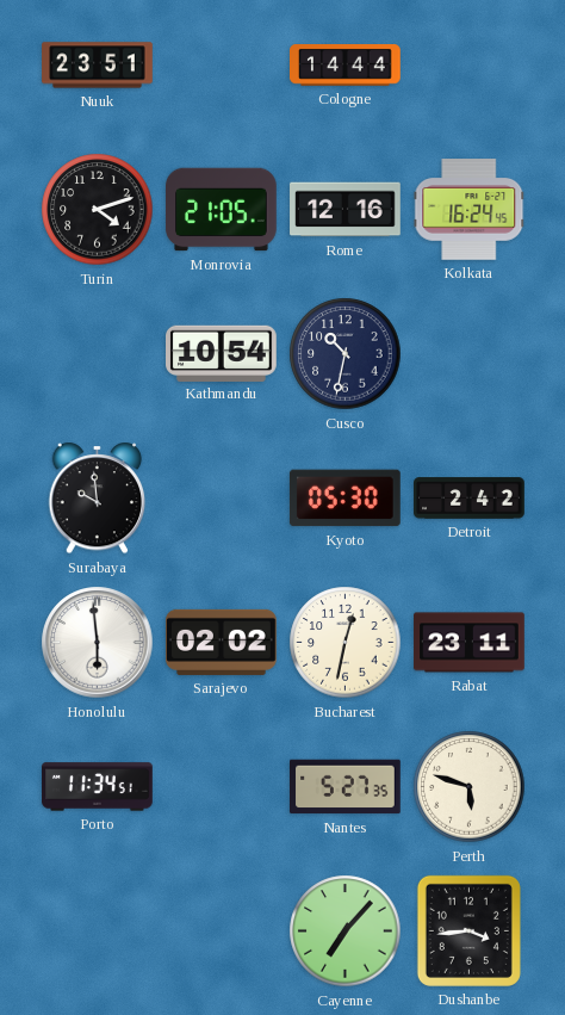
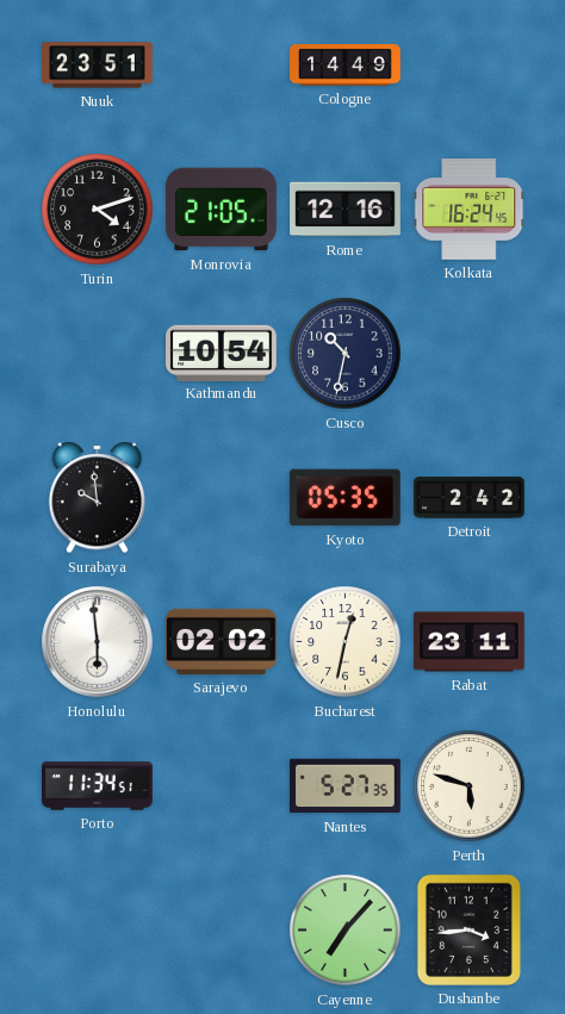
Cologne: 14:44 -> 14:49 (346, 66)
Kyoto: 05:30 -> 05:35 (344, 498)
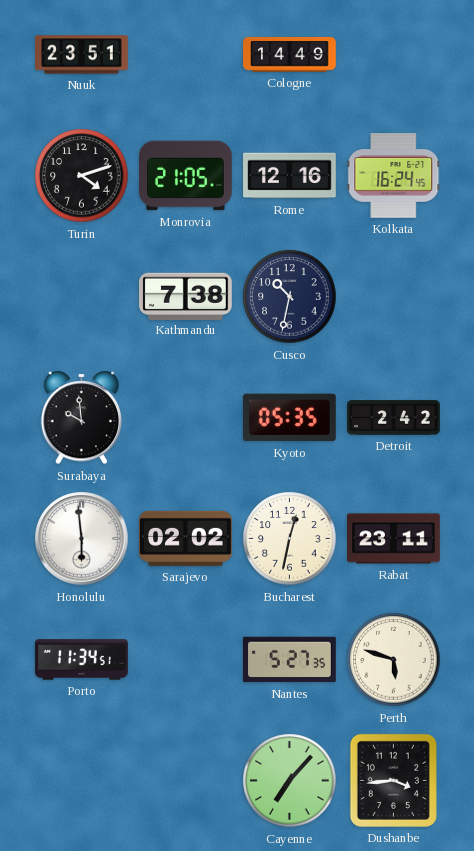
Kathmandu: 10:54 -> 7:38 (186, 296)
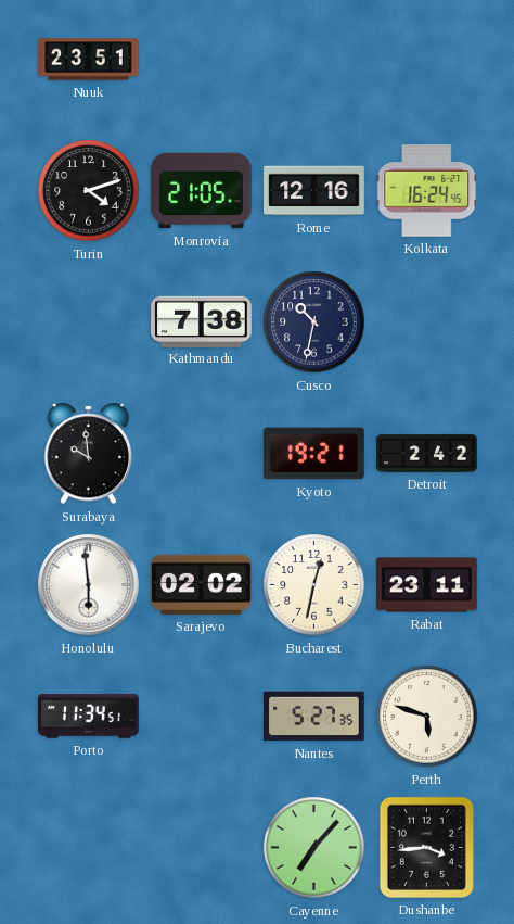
Cologne: 14:49 -> none (290, 55)
Kyoto: 05:35 -> 19:21 (313, 454)
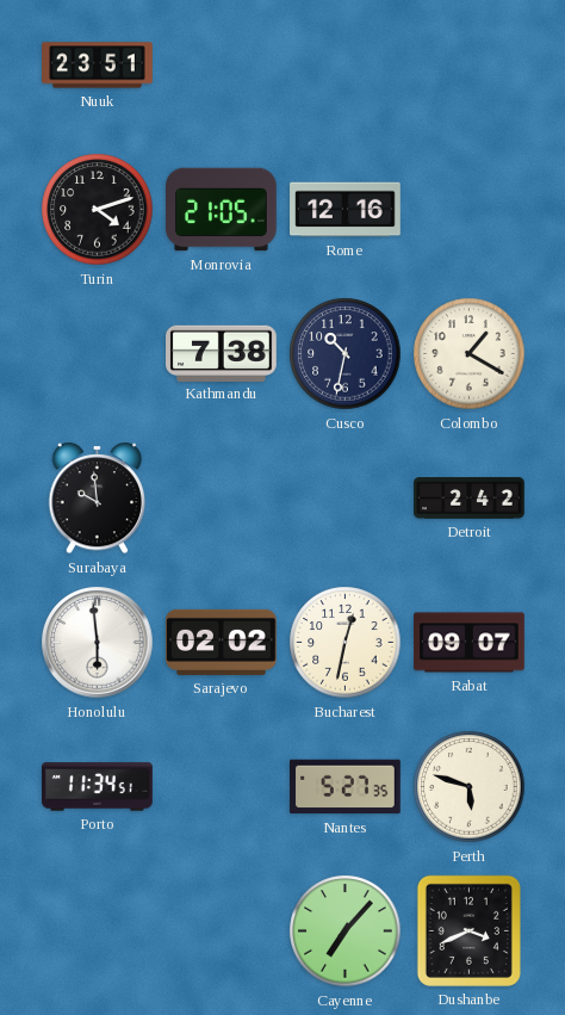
Kolkata: 16:24 -> none (427, 191)
Colombo: none -> 1:20 (470, 354)
Kyoto: 19:21 -> none (313, 454)
Rabat: 23:11 -> 09:07 (470, 643)
Dushanbe: 3:44 -> 3:41 (468, 930)
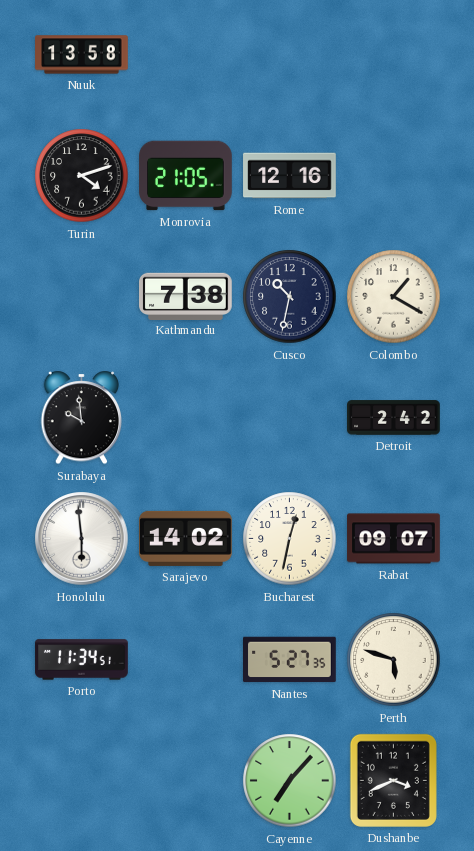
Nuuk: 23:51 -> 13:58 (82, 55)
Sarajevo: 02:02 -> 14:02 (186, 538)
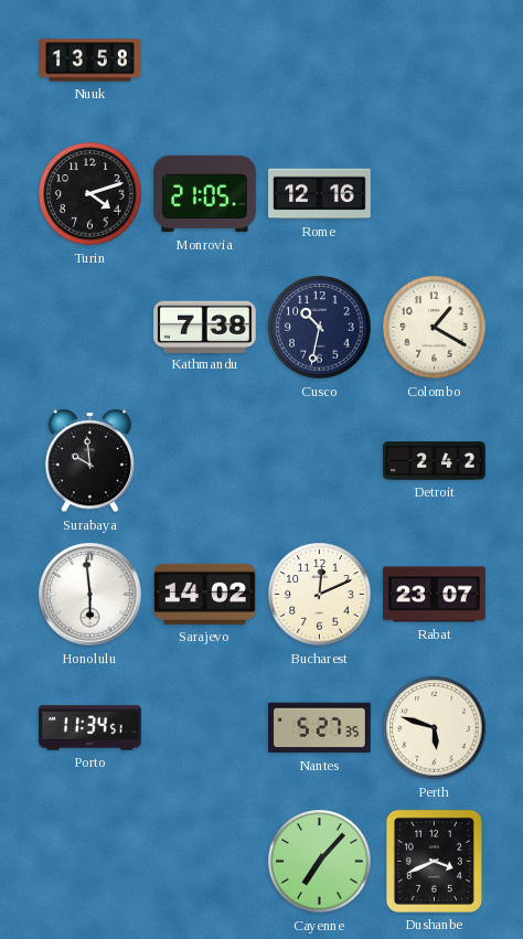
Bucharest: 12:32 -> 12:11 (320, 595)
Rabat: 09:07 -> 23:07 (435, 595)
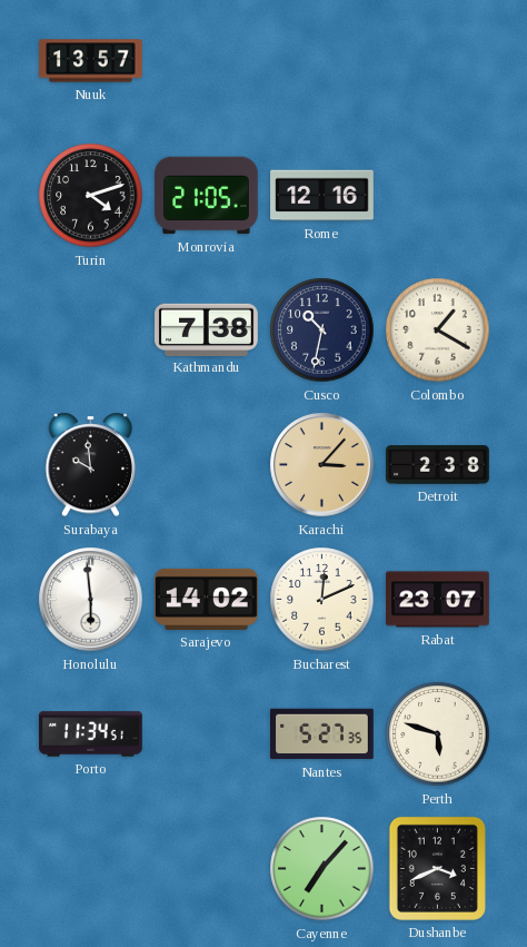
Nuuk: 13:58 -> 13:57 (91, 61)
Karachi: none -> 3:07 (322, 465)
Detroit: 2:42 -> 2:38 (438, 465)
